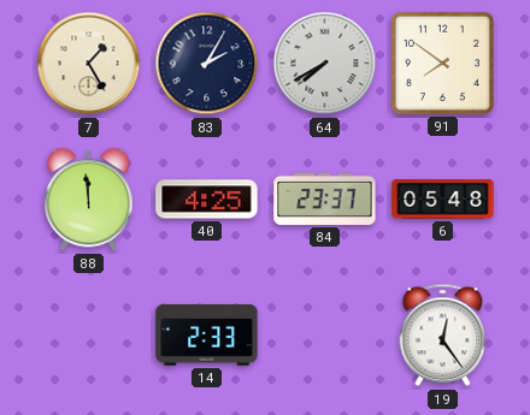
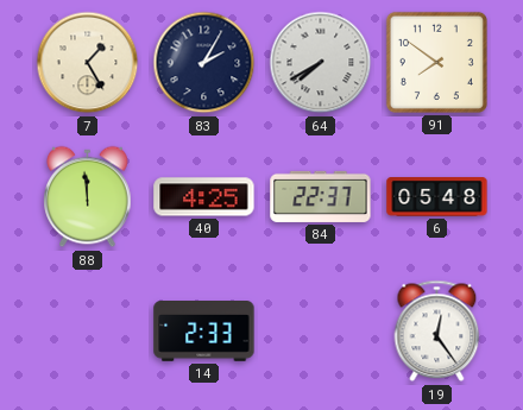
84: 23:37 -> 22:37 (321, 196)
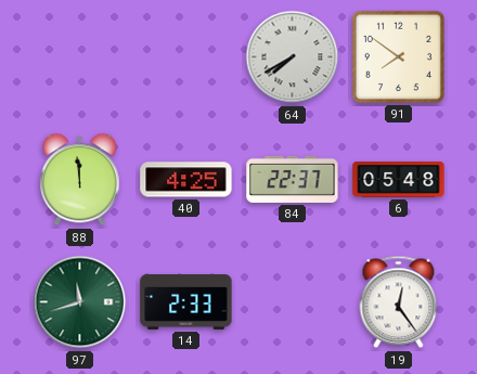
7: 1:25 -> none (88, 63)
83: 2:05 -> none (204, 63)
97: none -> 11:42 (80, 302)
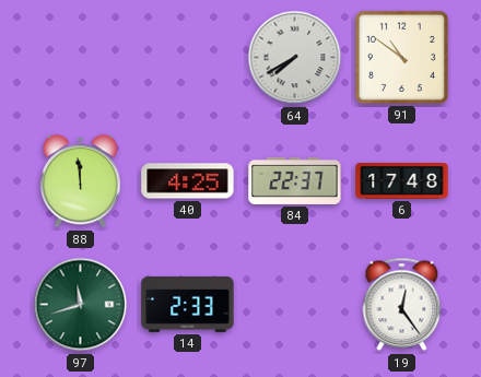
91: 7:51 -> 10:51 (401, 57)
6: 05:48 -> 17:48 (402, 181)
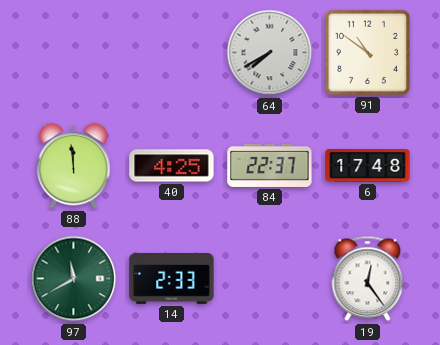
97: 11:42 -> 11:40 (74, 279)
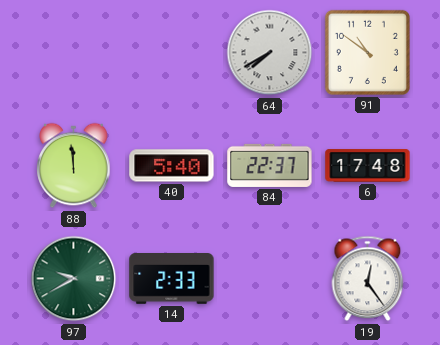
40: 4:25 -> 5:40 (172, 166)
97: 11:40 -> 9:40 (74, 279)
